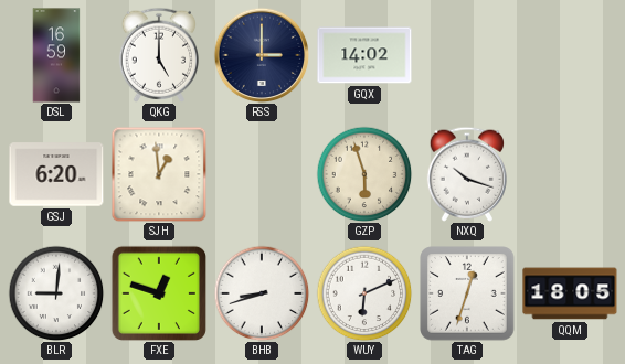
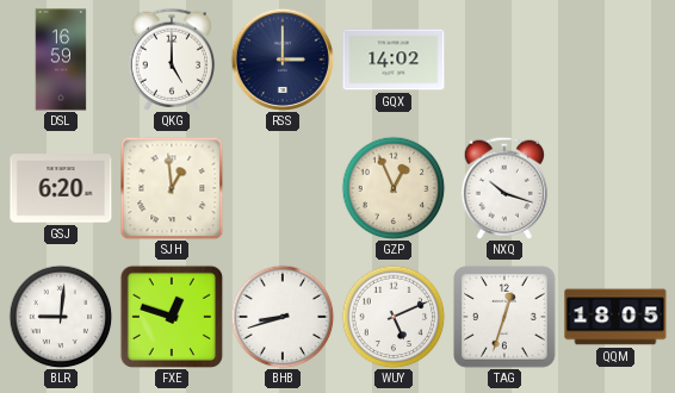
GZP: 5:57 -> 12:56 (394, 188)
WUY: 6:11 -> 5:11 (394, 317)
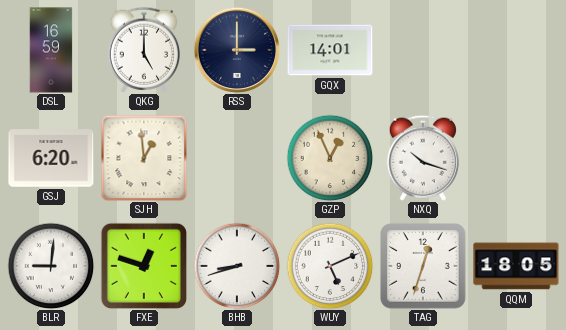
GQX: 14:02 -> 14:01 (330, 50)
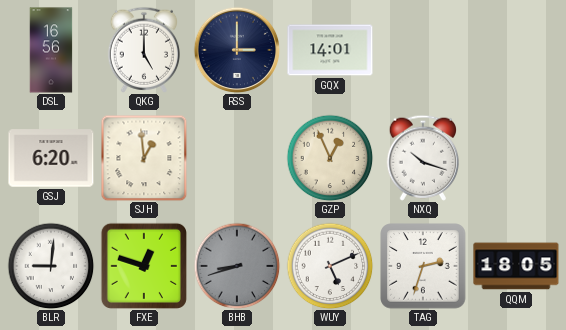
DSL: 16:59 -> 16:56 (51, 50)
BHB dial: white -> grey (237, 266)
TAG: 12:33 -> 2:33 (423, 266)
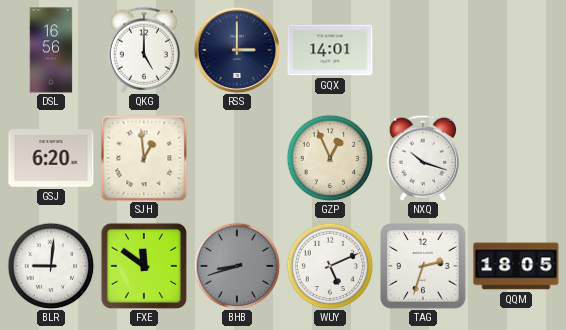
FXE: 12:48 -> 11:51 (144, 266)
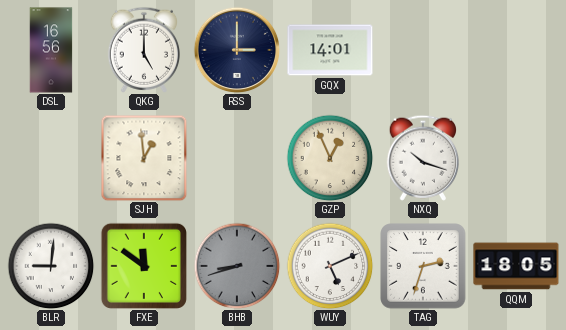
GSJ: 6:20 -> none (51, 158)
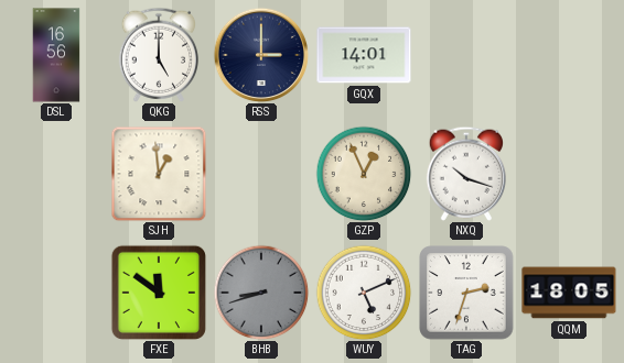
BLR: 9:01 -> none (51, 266)
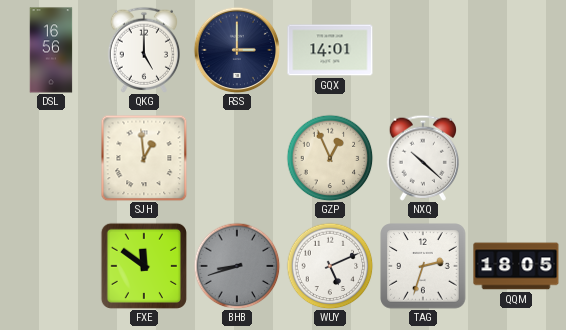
NXQ: 10:18 -> 10:22 (422, 158)
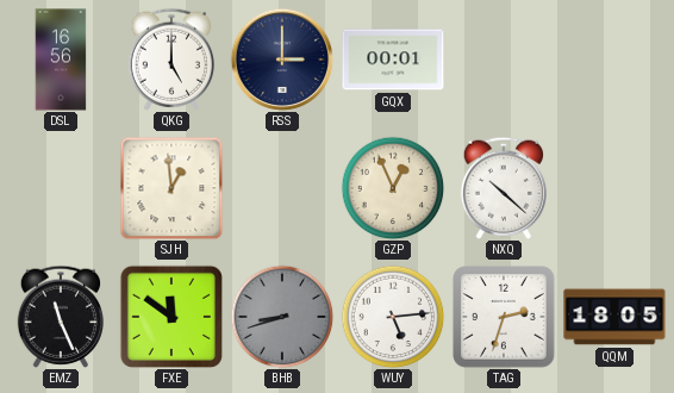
GQX: 14:01 -> 00:01 (393, 60)
EMZ: none -> 11:26 (60, 317)
WUY: 5:11 -> 5:14 (393, 317)
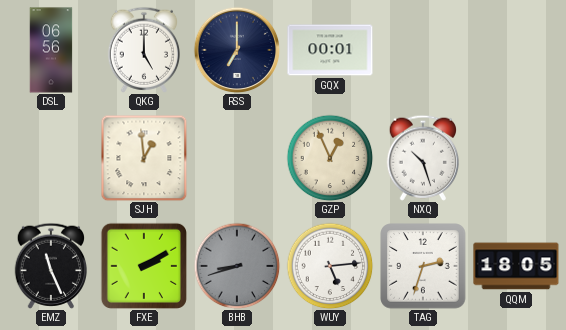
DSL: 16:56 -> 06:56 (51, 50)
RSS: 3:00 -> 7:00 (237, 50)
NXQ: 10:22 -> 10:27 (422, 158)
FXE: 11:51 -> 2:10 (144, 266)
